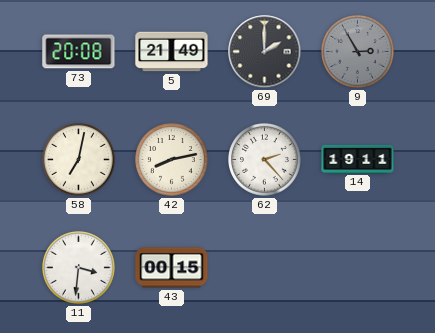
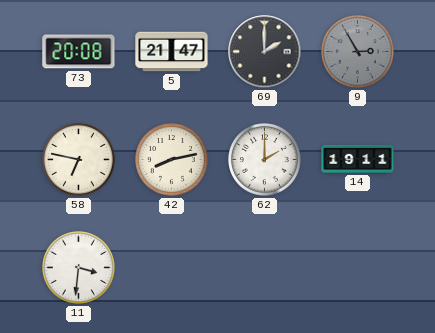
5: 21:49 -> 21:47 (172, 52)
58: 7:02 -> 6:47 (79, 160)
62: 2:23 -> 2:00 (265, 160)
43: 00:15 -> none (172, 268)
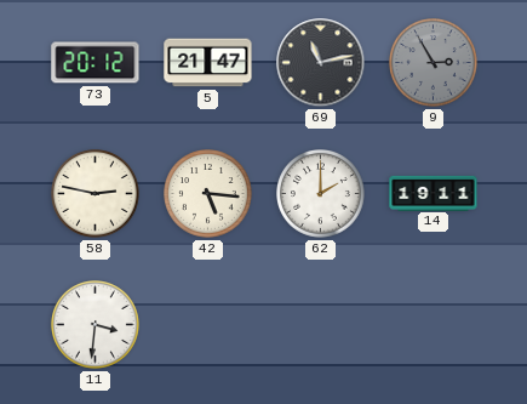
73: 20:08 -> 20:12 (96, 63)
69: 2:00 -> 11:13 (321, 63)
58: 6:47 -> 2:47 (96, 194)
42: 8:13 -> 5:16 (208, 194)
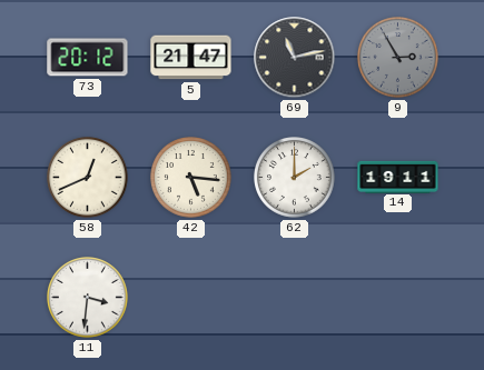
58: 2:47 -> 12:41 (88, 178)
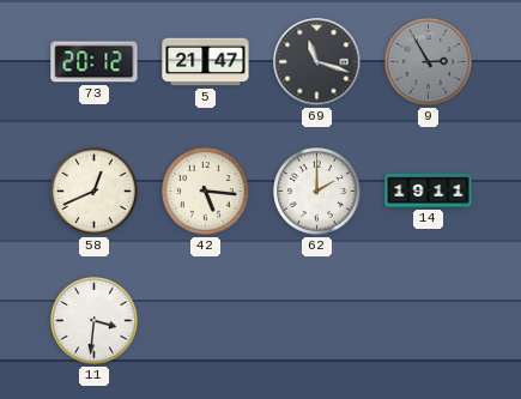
69: 11:13 -> 11:18 (317, 62)
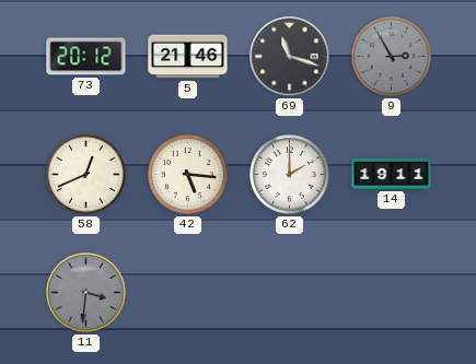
5: 21:47 -> 21:46 (188, 57)
11 dial: white -> grey (86, 293)
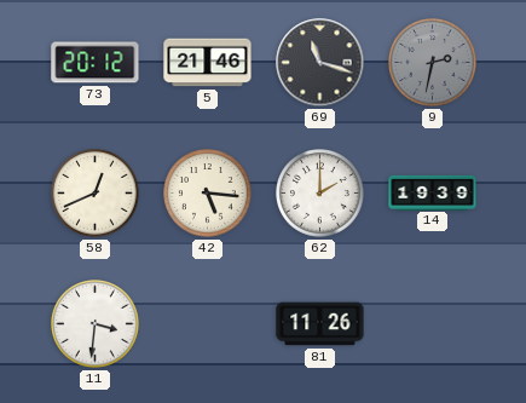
9: 2:55 -> 2:32 (433, 63)
14: 19:11 -> 19:39 (433, 192)
11 dial: grey -> white (96, 324)
81: none -> 11:26 (320, 324)
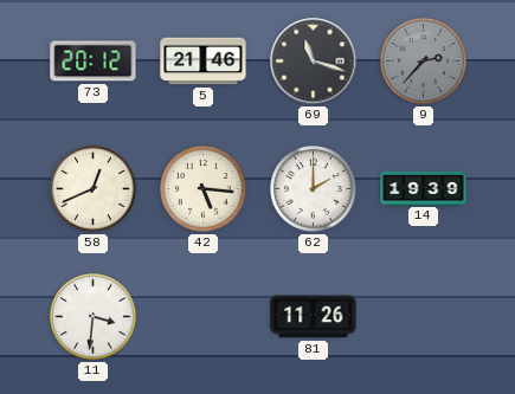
9: 2:32 -> 2:37 (424, 62)
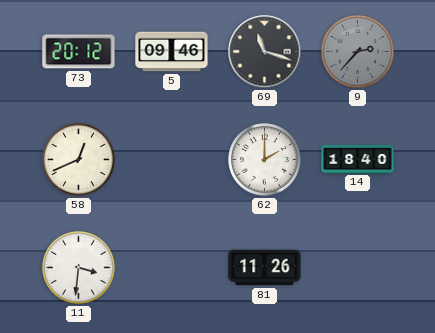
5: 21:46 -> 09:46 (172, 52)
42: 5:16 -> none (204, 189)
14: 19:39 -> 18:40 (358, 159)
